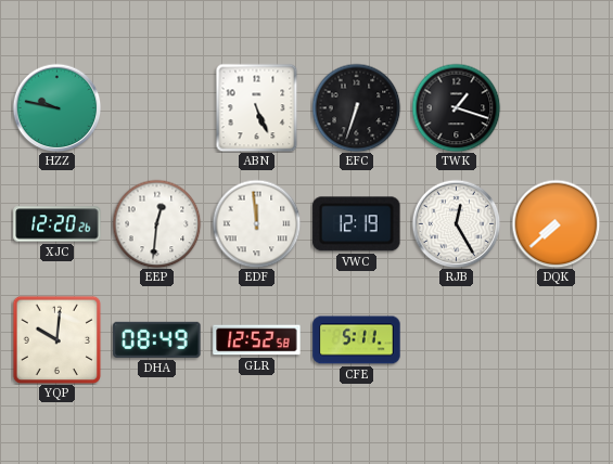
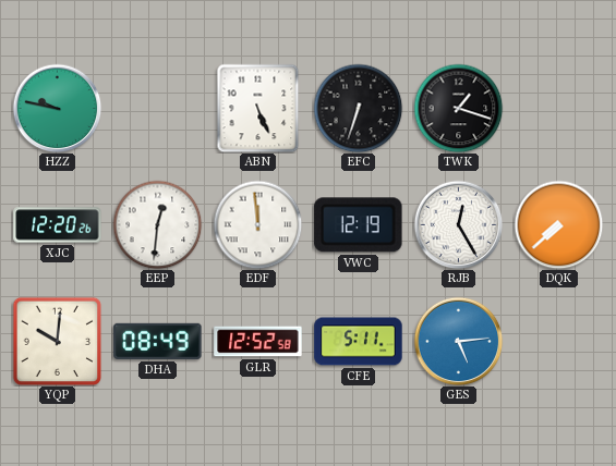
GES: none -> 5:14 (458, 341)
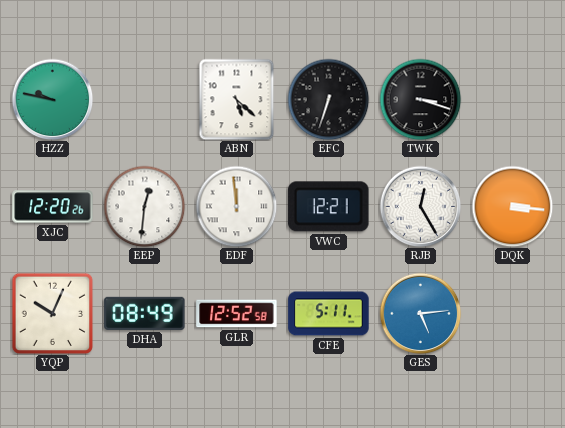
ABN: 5:26 -> 5:22 (237, 99)
TWK: 1:18 -> 3:18 (420, 99)
VWC: 12:19 -> 12:21 (329, 207)
DQK: 7:38 -> 3:16 (512, 206)
YQP: 10:01 -> 10:04 (52, 313)
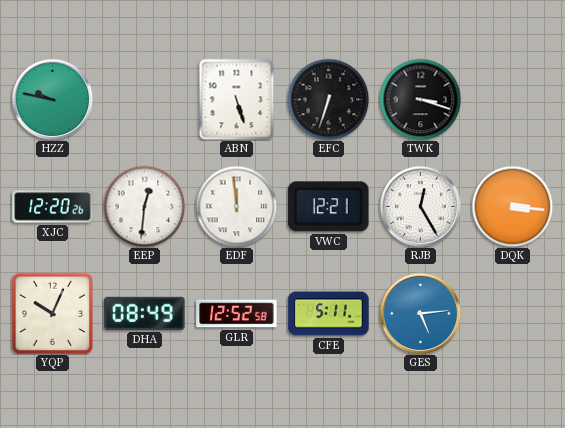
ABN: 5:22 -> 5:27 (237, 99)
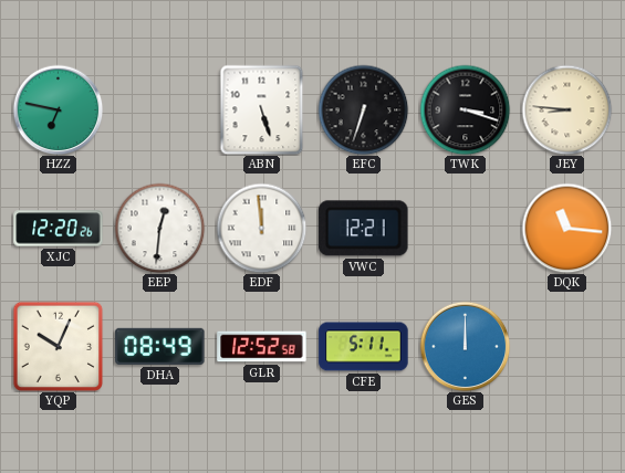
HZZ: 9:47 -> 6:47 (58, 109)
JEY: none -> 8:46 (566, 109)
RJB: 12:25 -> none (420, 206)
DQK: 3:16 -> 11:16 (566, 228)
GES: 5:14 -> 12:00 (465, 346)
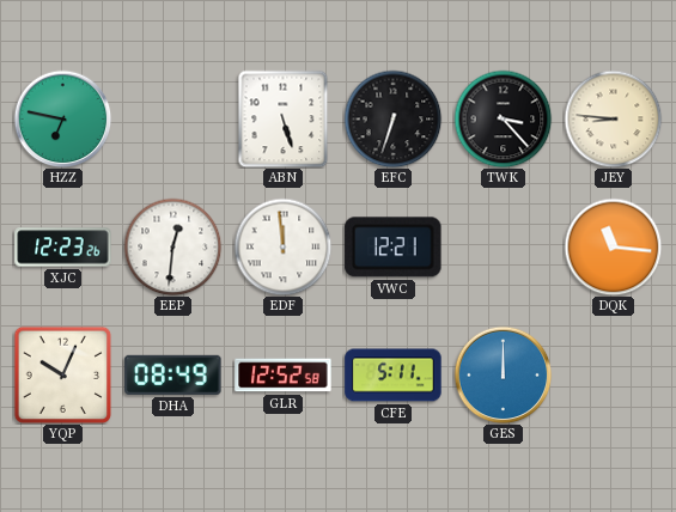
TWK: 3:18 -> 3:23 (503, 118)
XJC: 12:20 -> 12:23 (63, 248)
